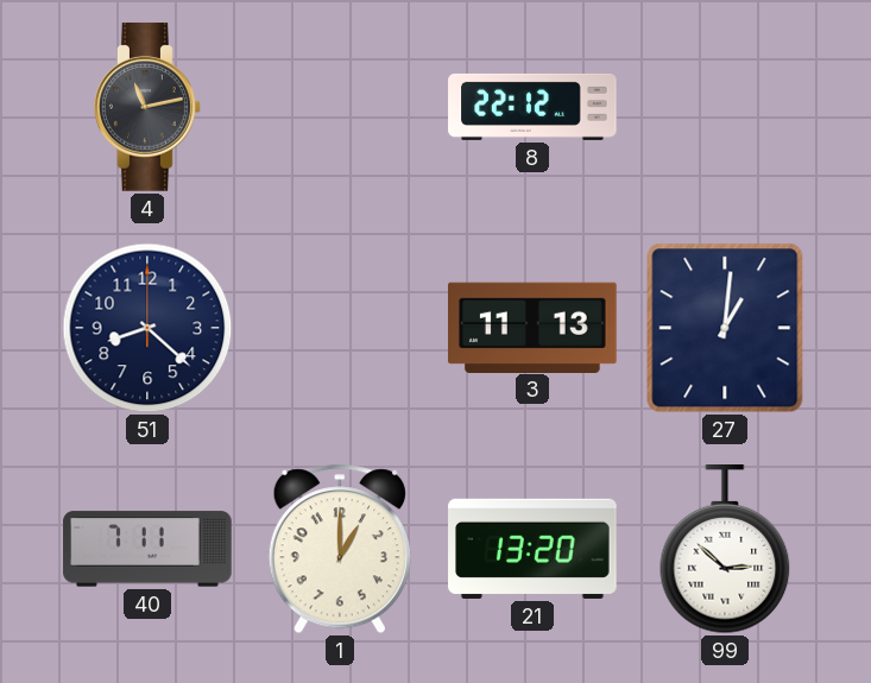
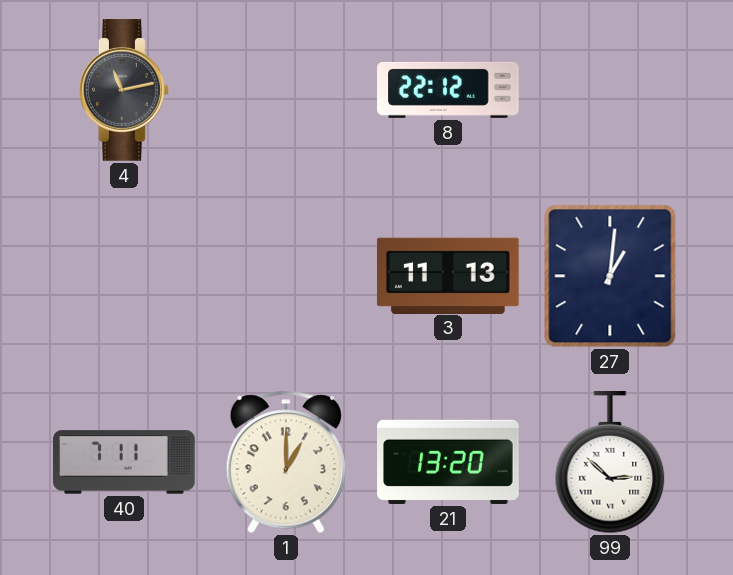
51: 8:22 -> none (147, 328)
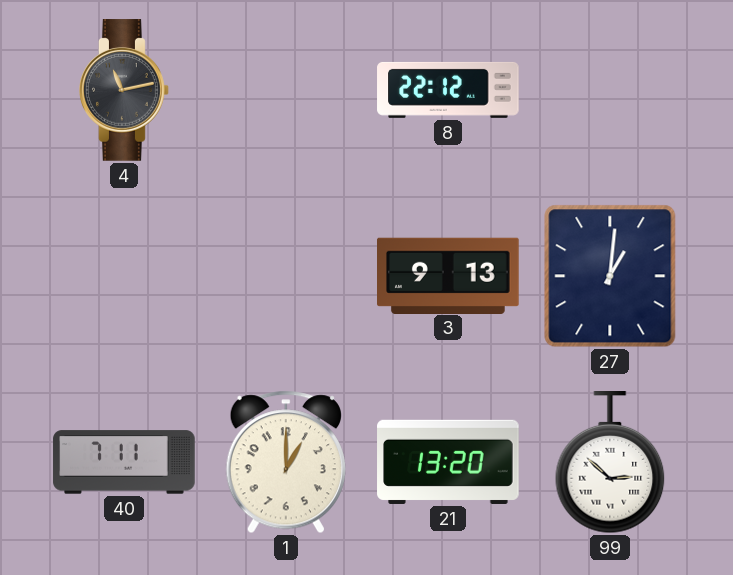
3: 11:13 -> 9:13 (449, 275)
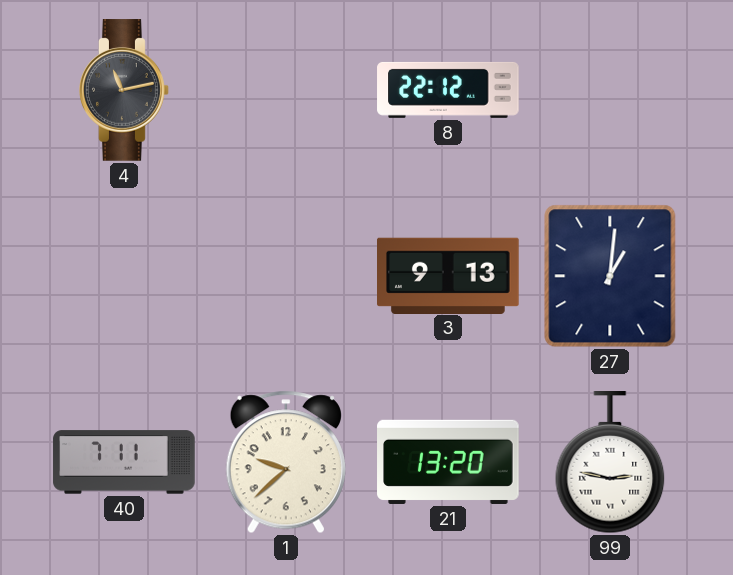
1: 1:00 -> 9:38 (286, 462)
99: 2:52 -> 2:47 (610, 463)
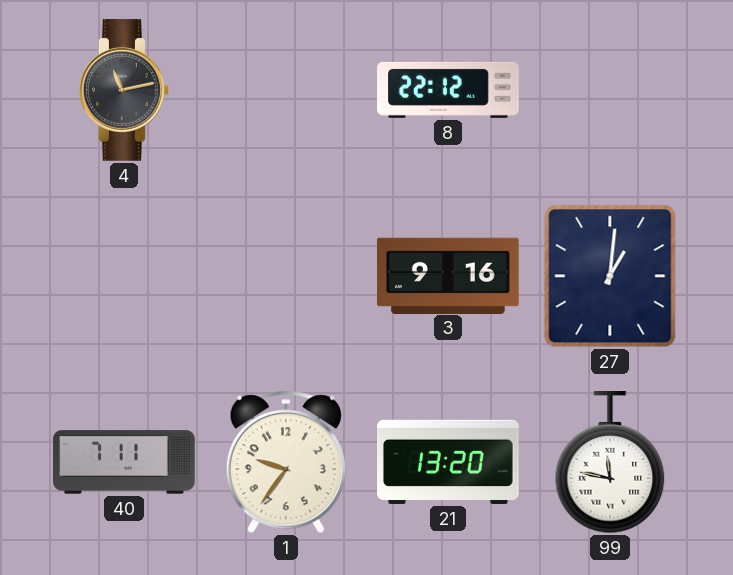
3: 9:13 -> 9:16 (449, 275)
1: 9:38 -> 9:36 (286, 462)
99: 2:47 -> 11:47 (610, 463)
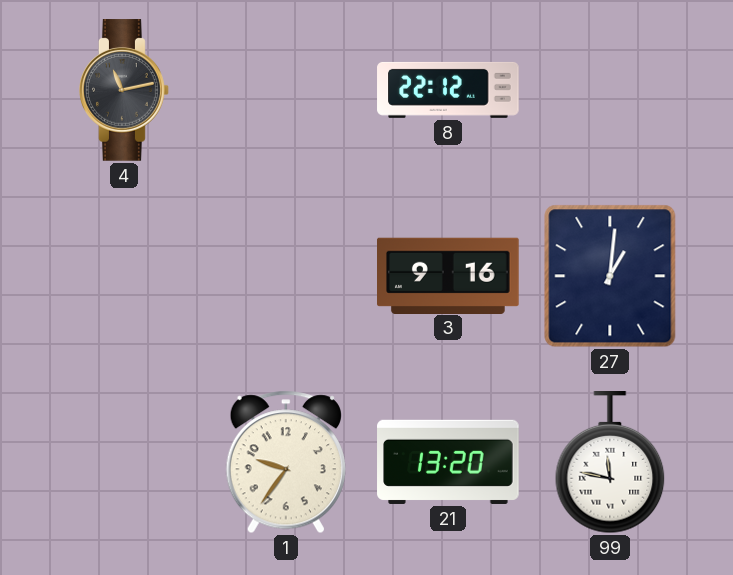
40: 7:11 -> none (124, 462)
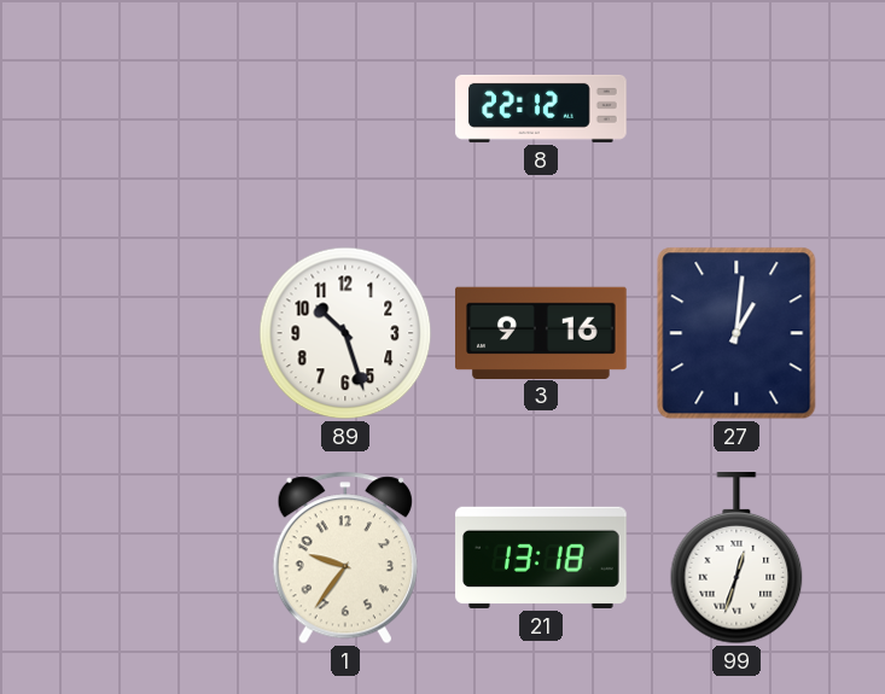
4: 11:13 -> none (124, 90)
89: none -> 10:27 (345, 333)
21: 13:20 -> 13:18 (541, 558)
99: 11:47 -> 12:33 (736, 559)
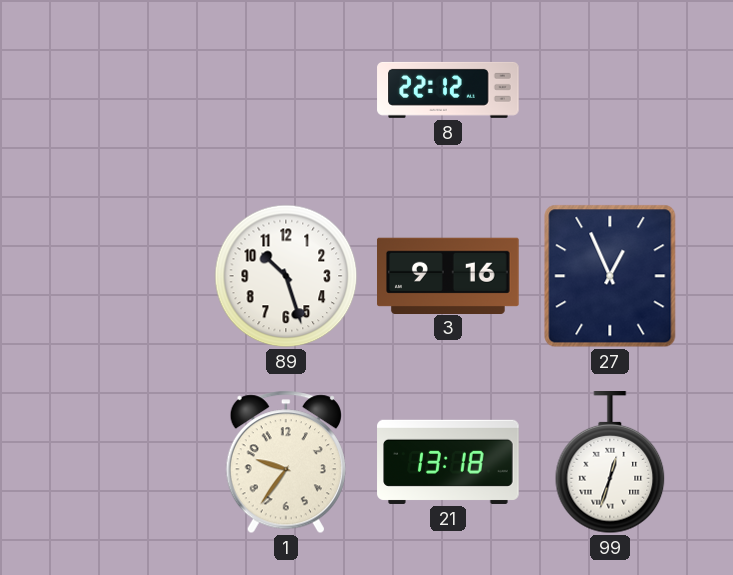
27: 1:01 -> 12:56 (610, 276)
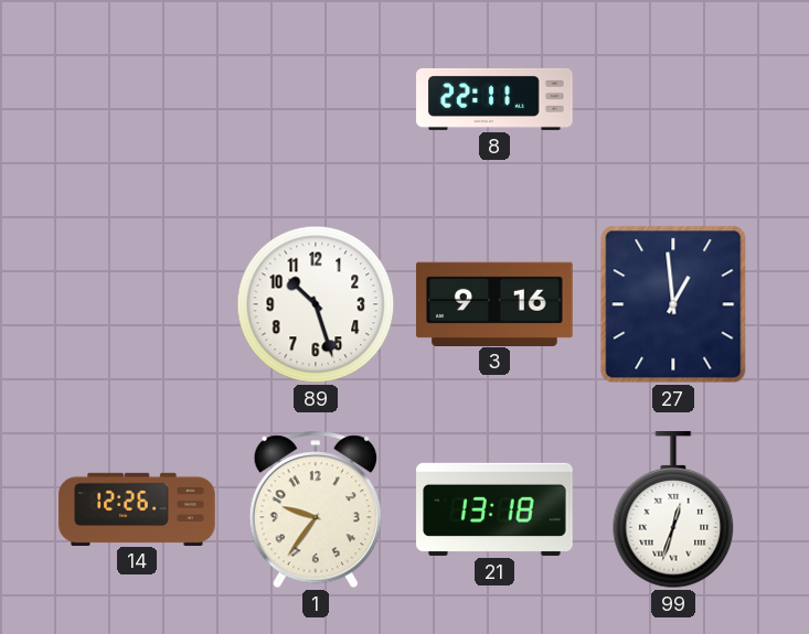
8: 22:12 -> 22:11 (494, 99)
27: 12:56 -> 12:59 (673, 304)
14: none -> 12:26 (137, 508)
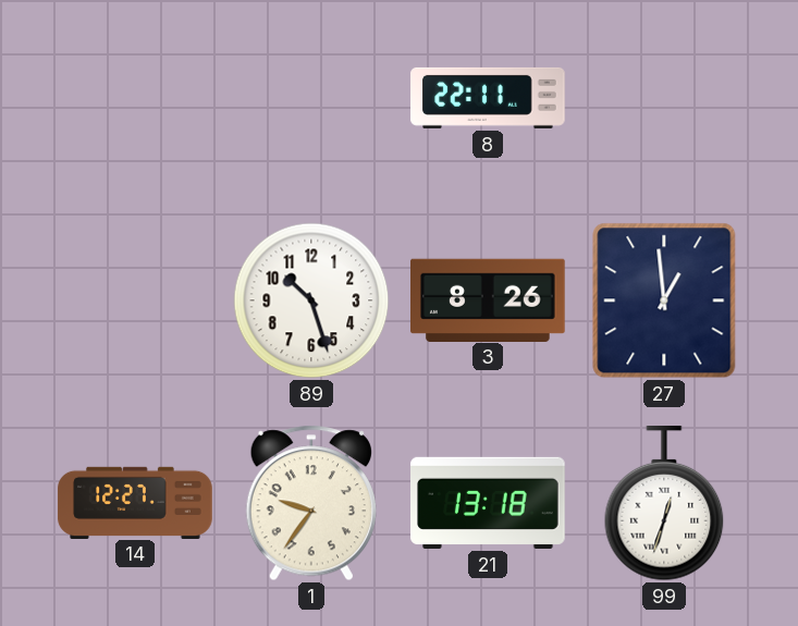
3: 9:16 -> 8:26 (489, 299)
14: 12:26 -> 12:27 (135, 502)
